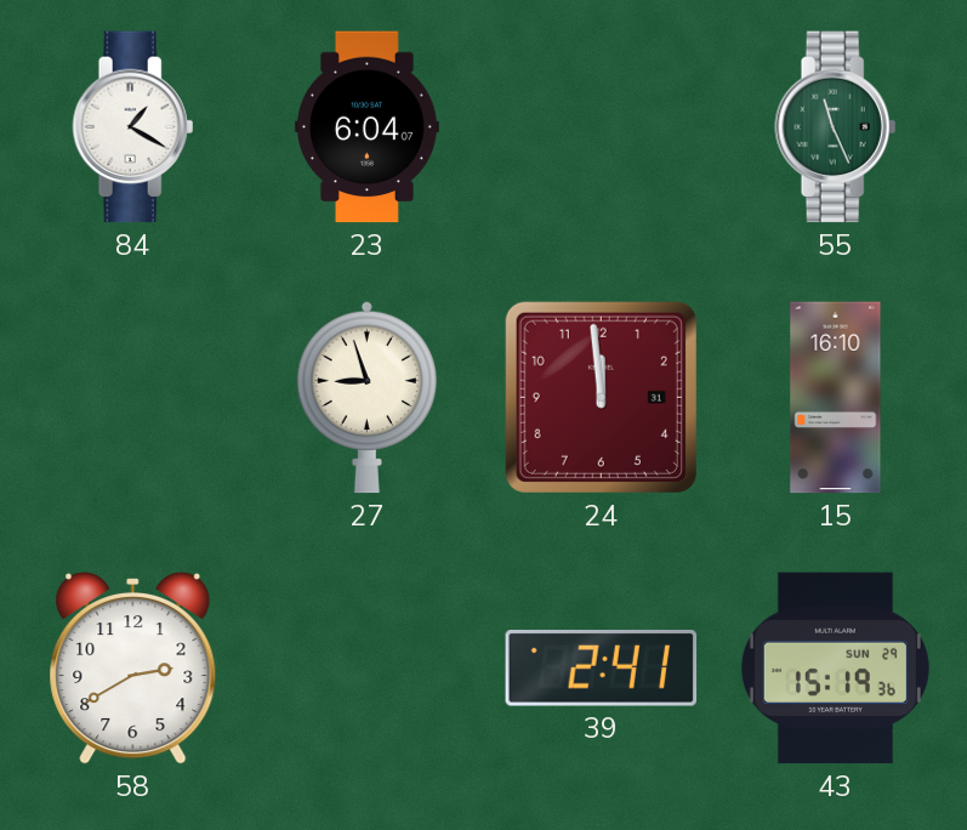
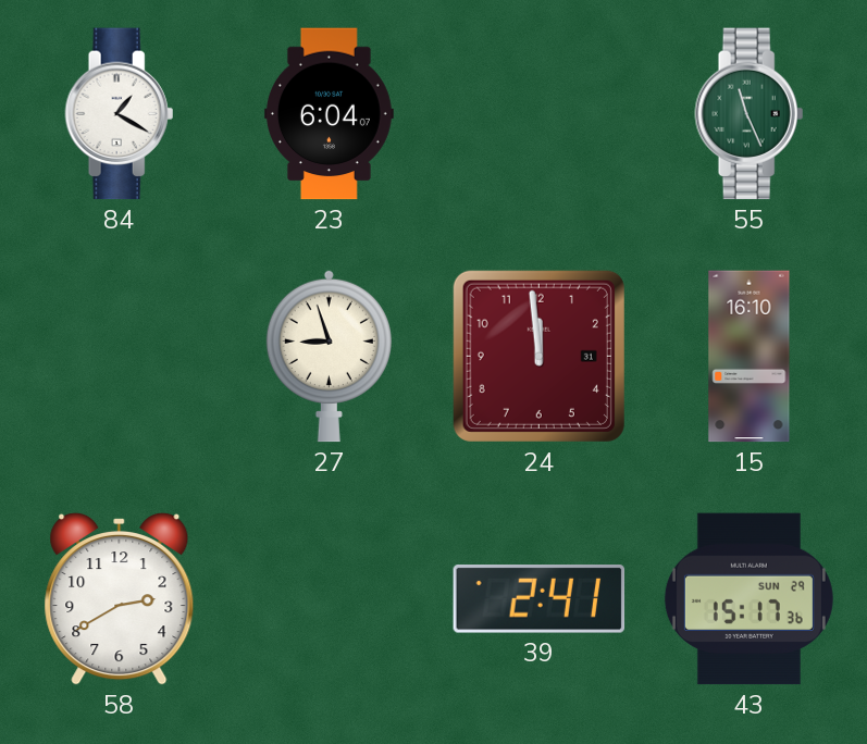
43: 15:19 -> 15:17 (748, 599)
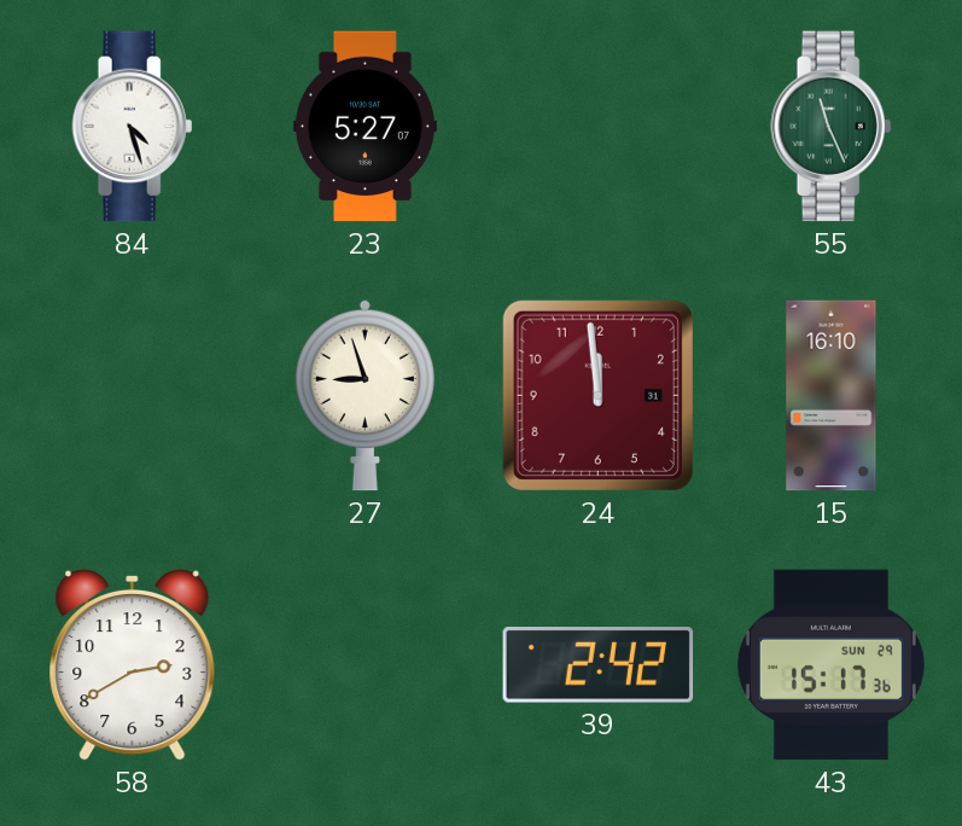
84: 1:20 -> 4:27 (133, 127)
23: 6:04 -> 5:27 (365, 127)
39: 2:41 -> 2:42 (599, 665)
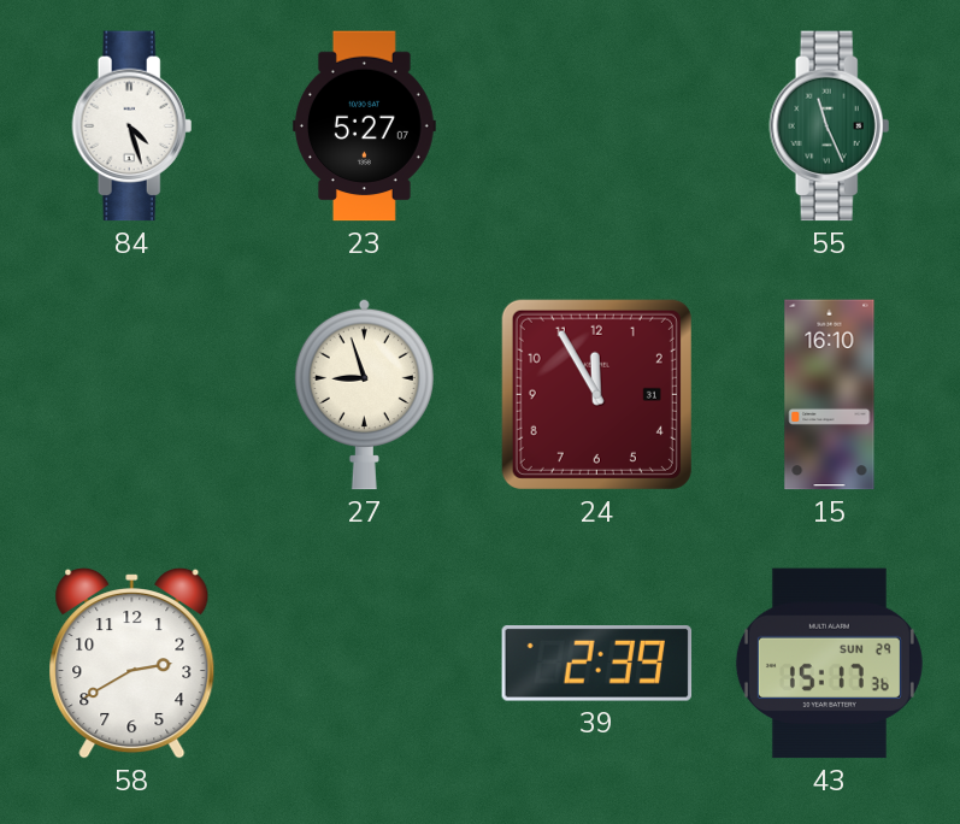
24: 11:59 -> 11:55 (596, 394)
39: 2:42 -> 2:39 (597, 664)
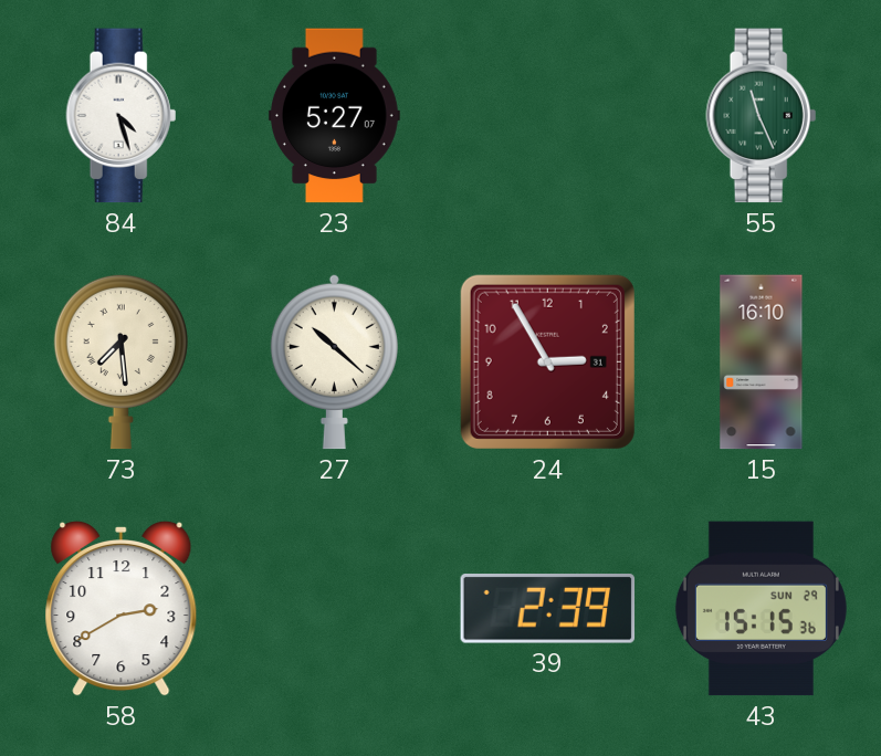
73: none -> 7:29 (120, 361)
27: 8:57 -> 10:22 (334, 361)
24: 11:55 -> 2:55 (547, 361)
43: 15:17 -> 15:15 (761, 609)
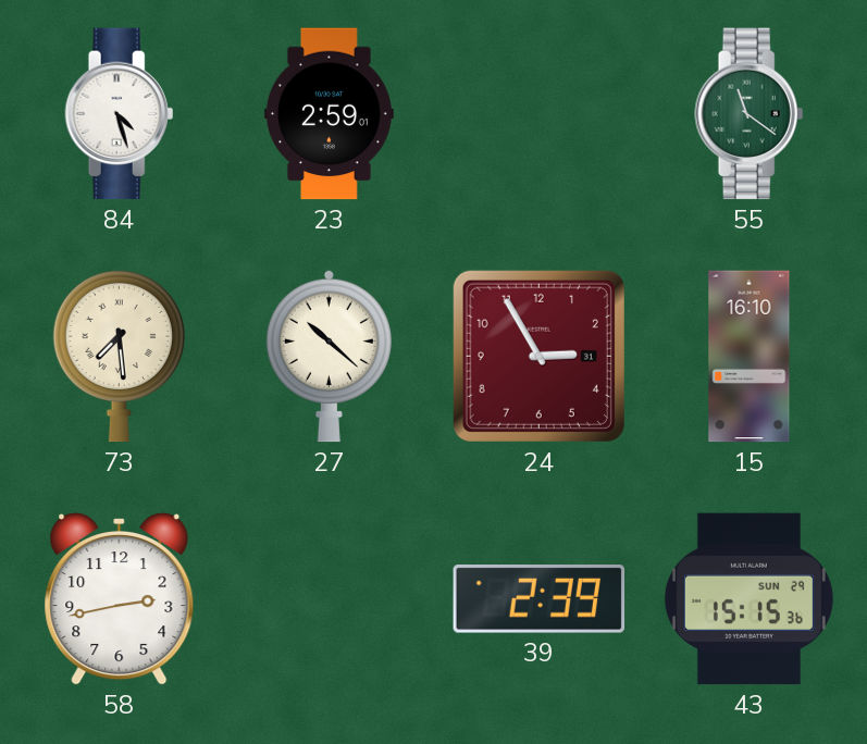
23: 5:27 -> 2:59 (329, 114)
55: 11:26 -> 11:21 (750, 114)
58: 2:40 -> 2:43 (120, 598)
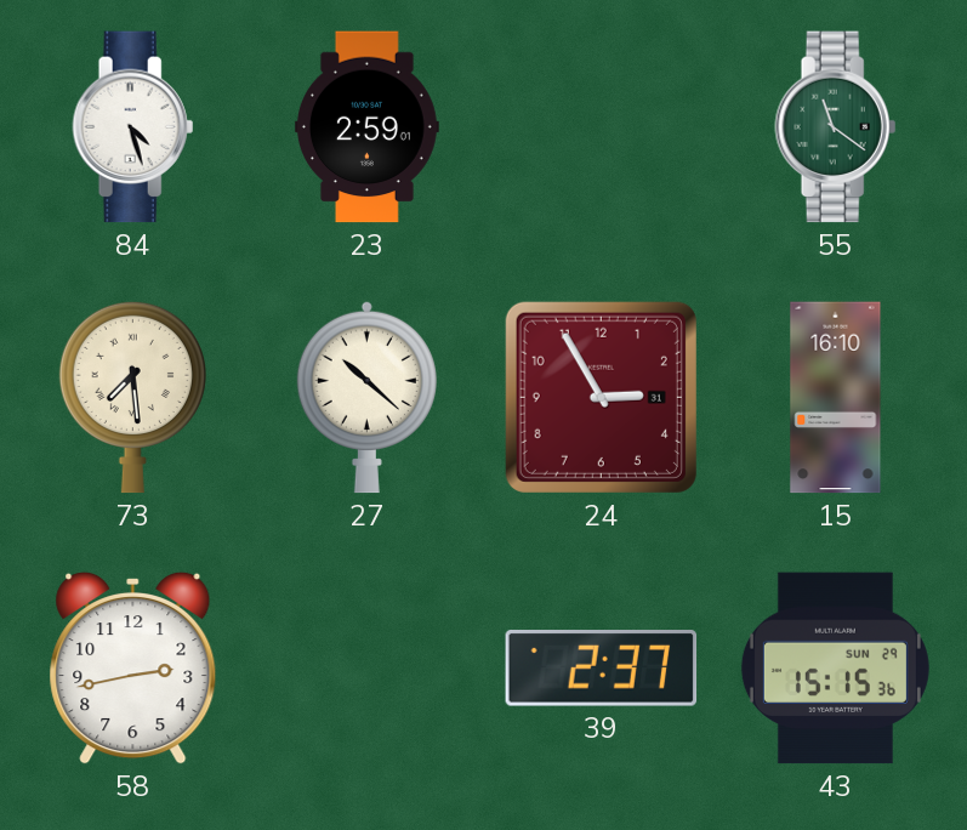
39: 2:39 -> 2:37 (602, 669)
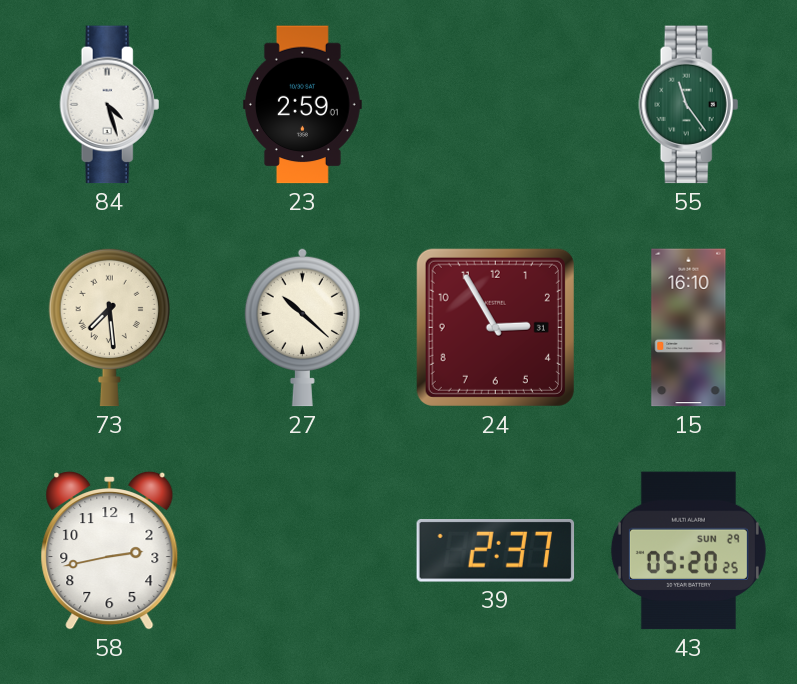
55: 11:21 -> 11:24 (689, 105)
43: 15:15 -> 05:20 (688, 551)
